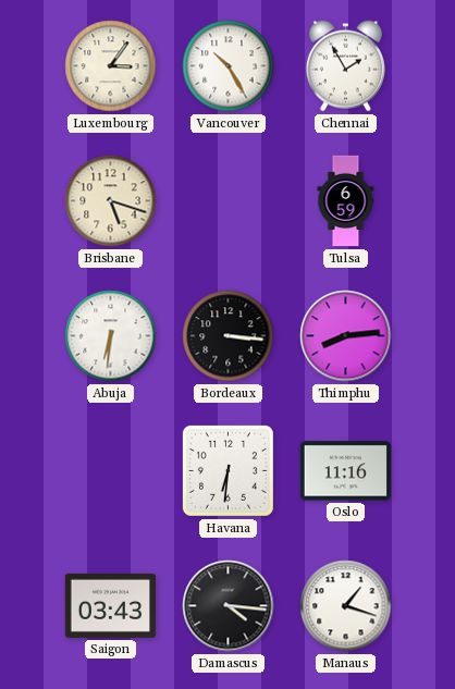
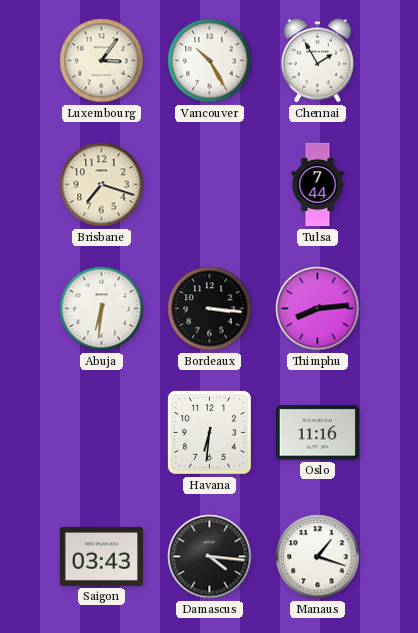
Brisbane: 5:18 -> 7:18 (102, 185)
Tulsa: 6:59 -> 7:44 (318, 185)
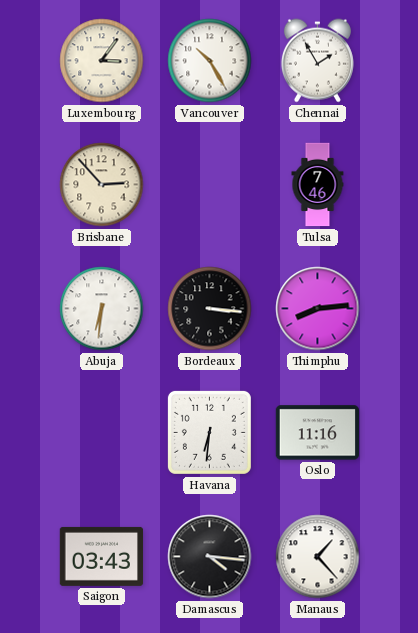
Brisbane: 7:18 -> 2:53 (102, 185)
Tulsa: 7:44 -> 7:46 (318, 185)
Manaus: 1:18 -> 1:23 (318, 557)
